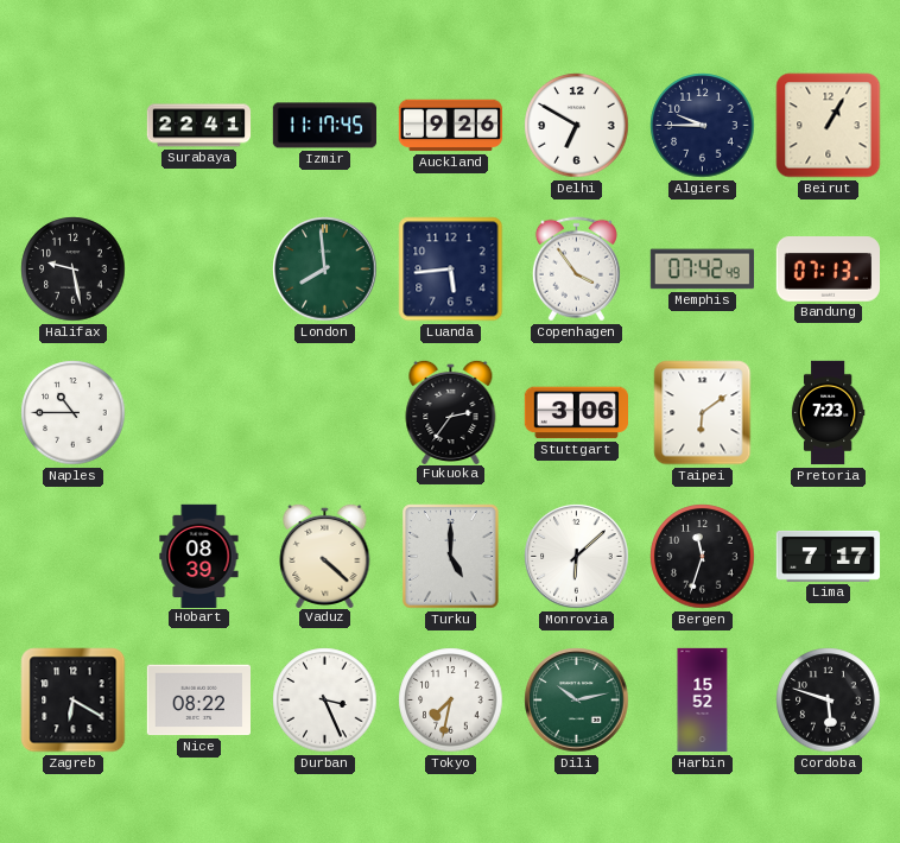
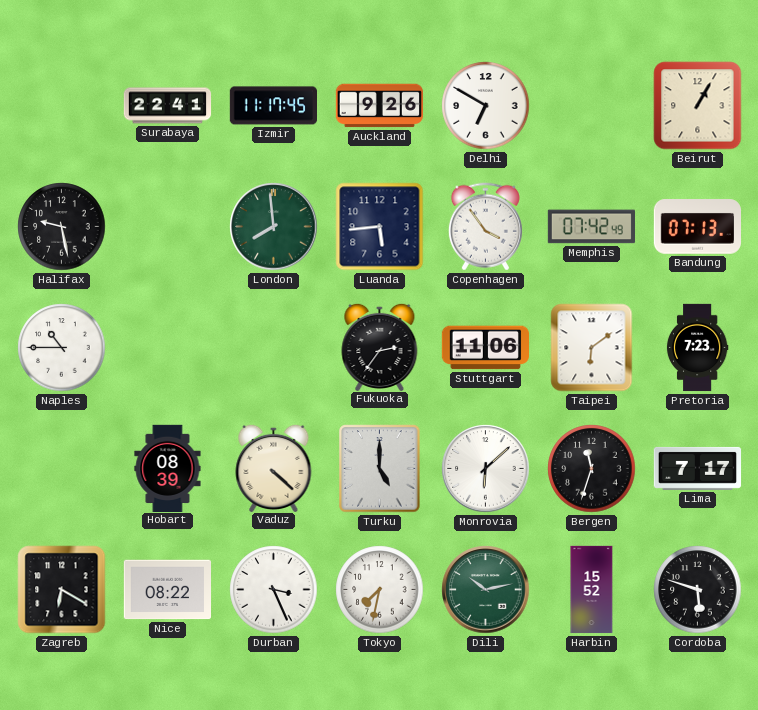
Algiers: 9:45 -> none (703, 126)
Stuttgart: 3:06 -> 11:06 (485, 348)
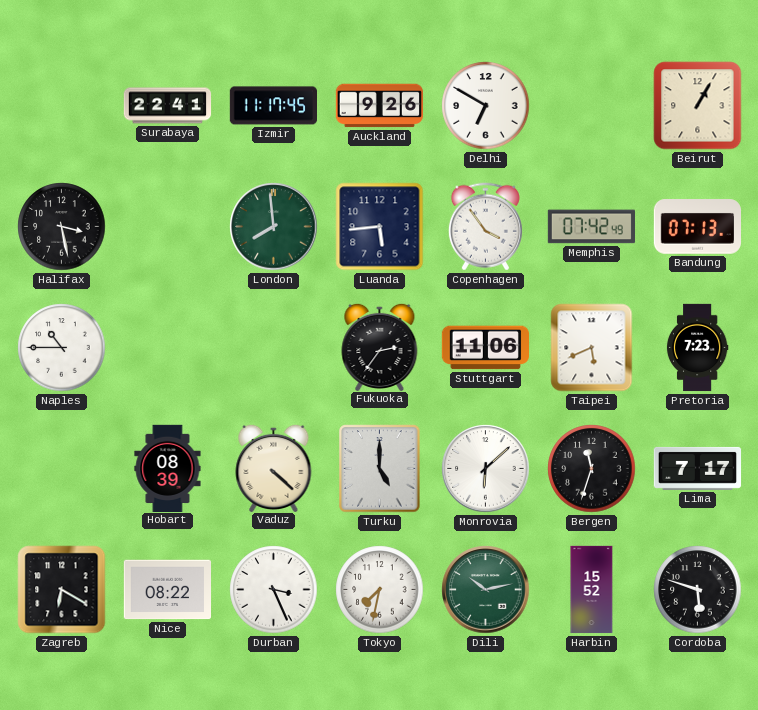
Halifax: 9:28 -> 3:28 (62, 227)
Taipei: 6:09 -> 5:41 (592, 348)
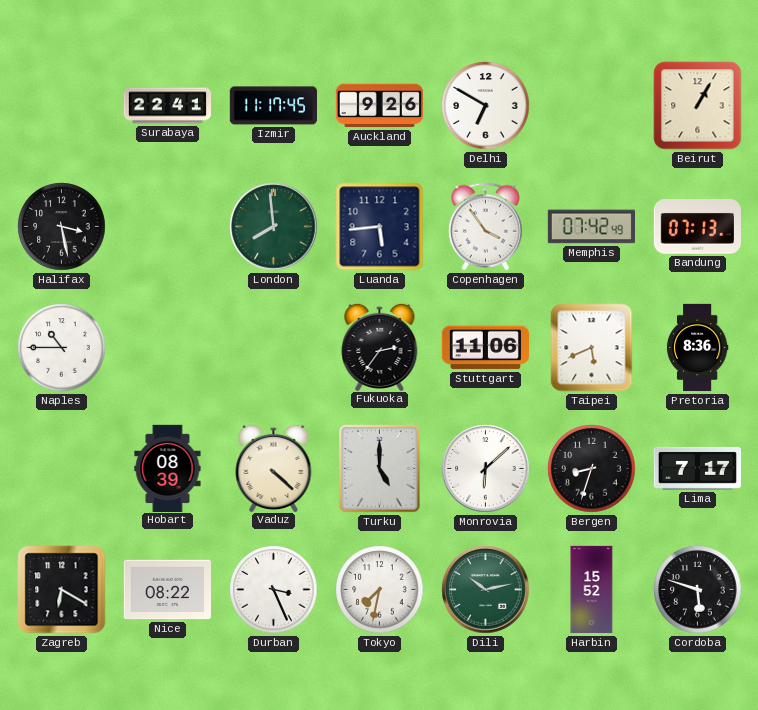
Pretoria: 7:23 -> 8:36 (697, 348)
Bergen: 11:33 -> 8:33 (592, 469)
